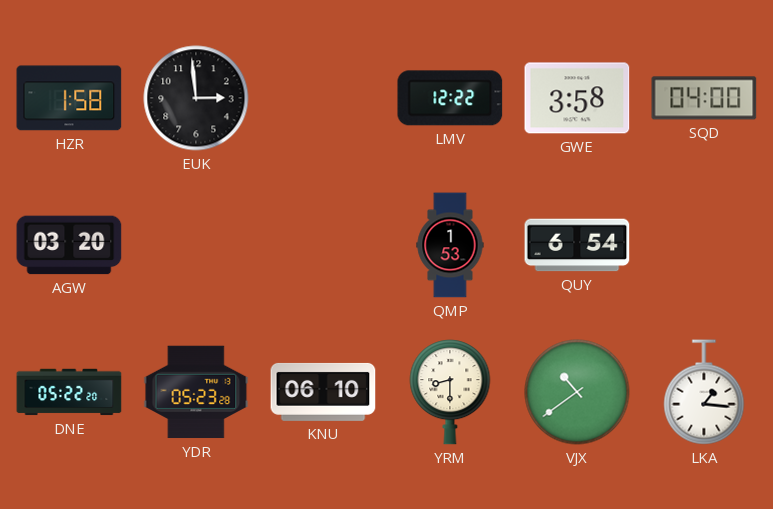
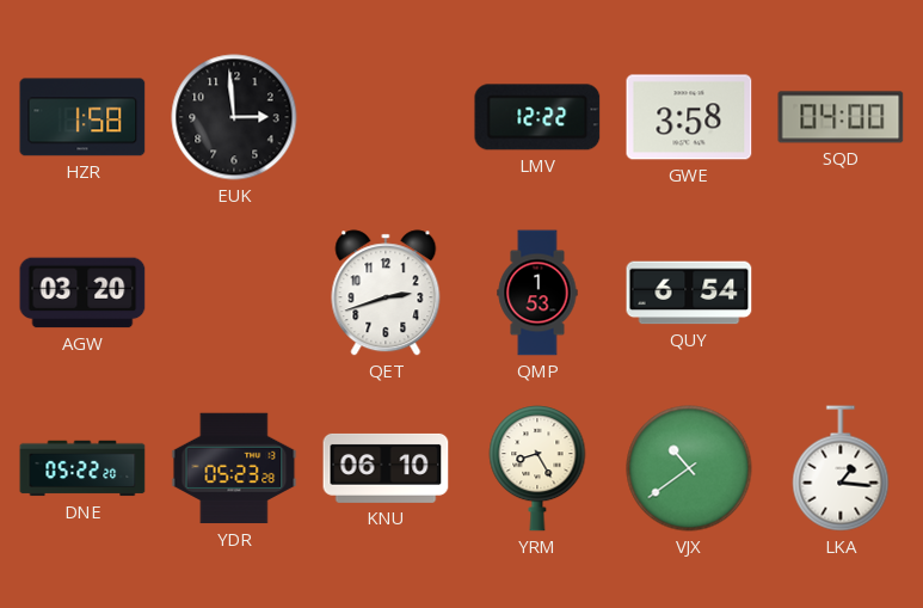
QET: none -> 2:42 (386, 293)
YRM: 8:30 -> 8:25 (537, 468)
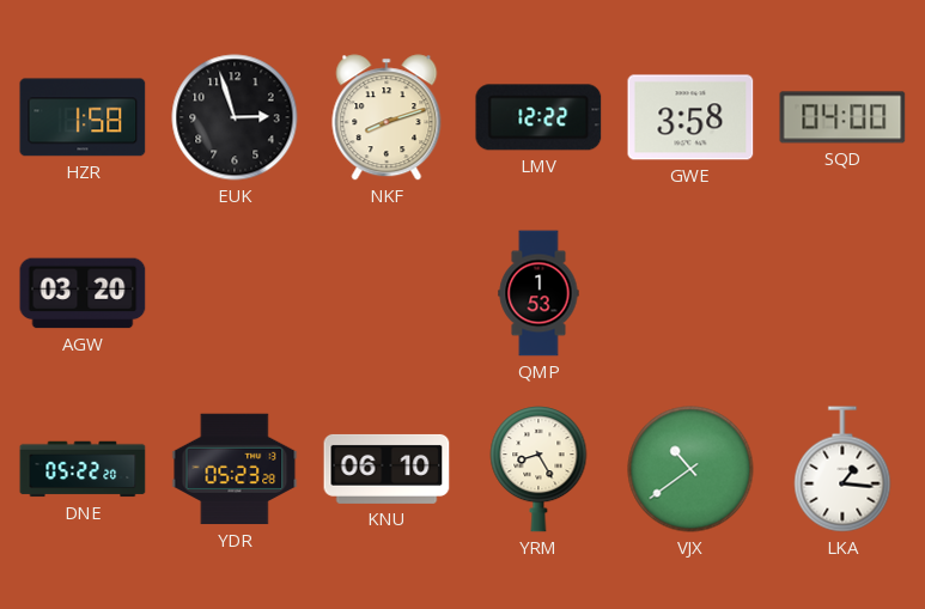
EUK: 2:59 -> 2:57 (235, 117)
NKF: none -> 8:12 (387, 117)
QET: 2:42 -> none (386, 293)
QUY: 6:54 -> none (689, 293)
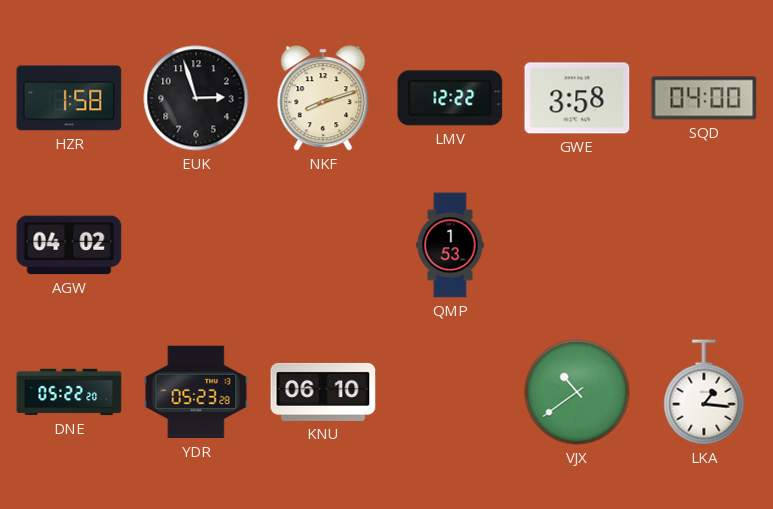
AGW: 03:20 -> 04:02 (69, 245)
YRM: 8:25 -> none (538, 469)
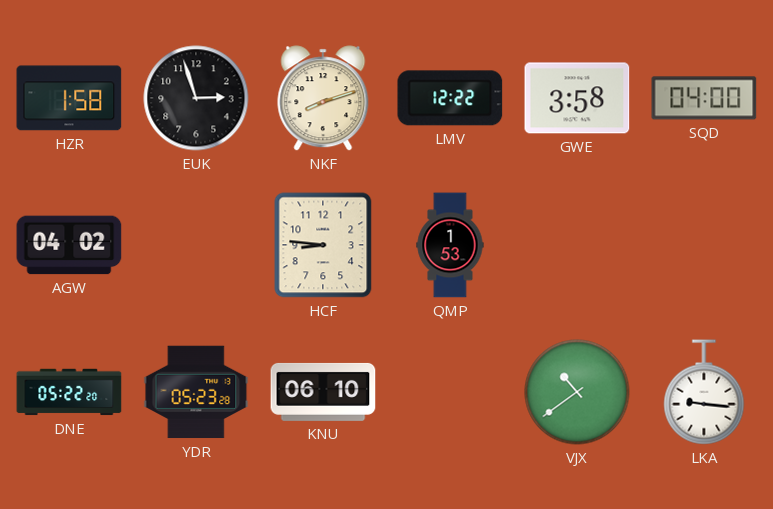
HCF: none -> 8:46 (323, 245)
LKA: 1:16 -> 9:16 (704, 392)
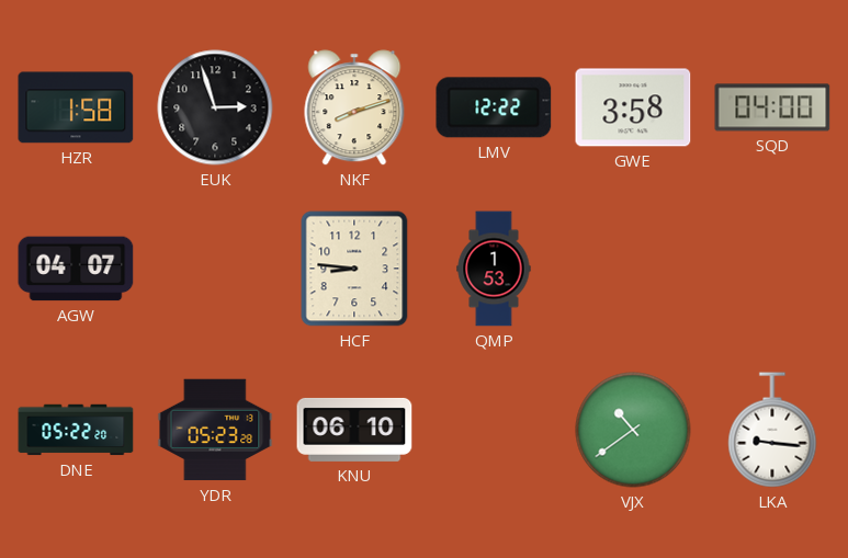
AGW: 04:02 -> 04:07 (76, 269)
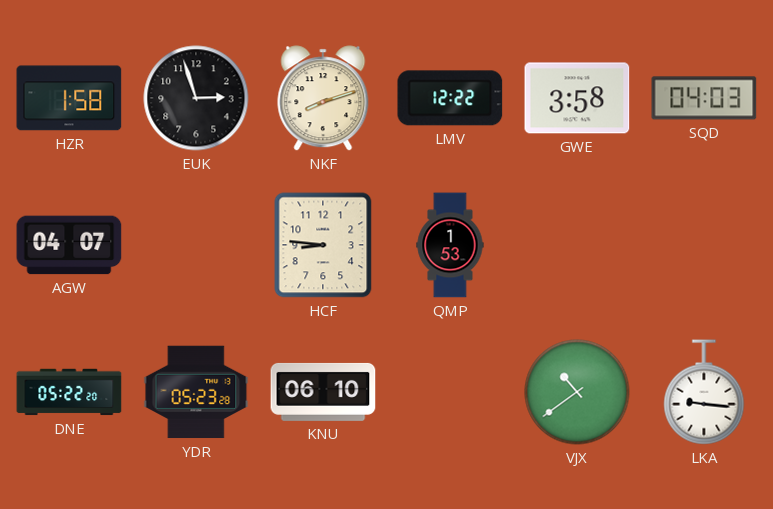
SQD: 04:00 -> 04:03 (704, 98)
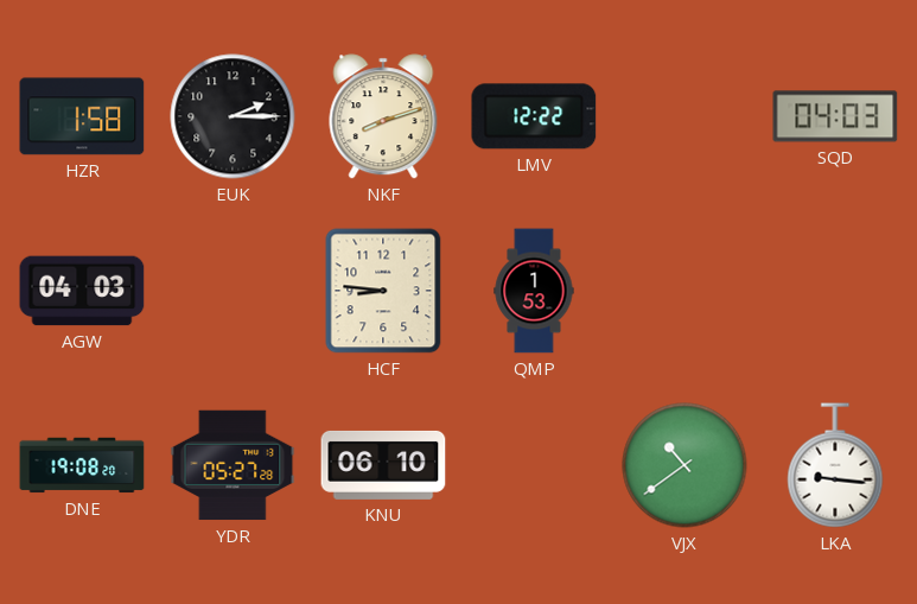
EUK: 2:57 -> 2:15 (233, 116)
GWE: 3:58 -> none (577, 98)
AGW: 04:07 -> 04:03 (82, 291)
DNE: 05:22 -> 19:08 (82, 465)
YDR: 05:23 -> 05:27 (233, 465)
